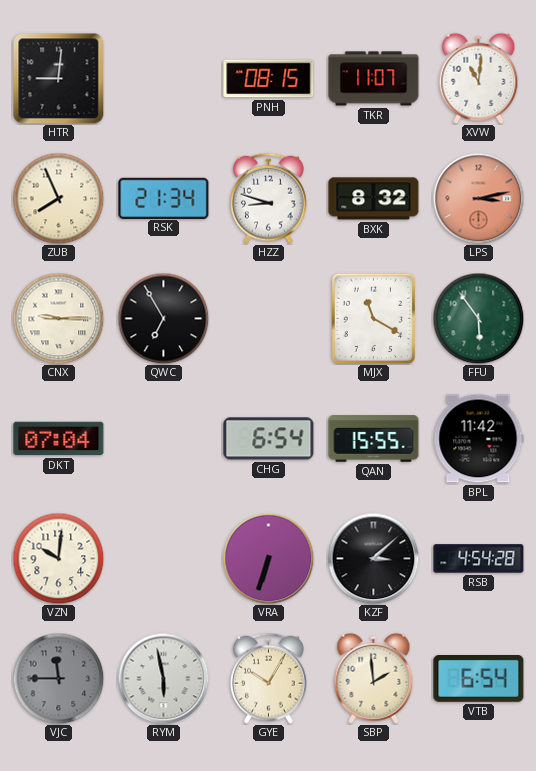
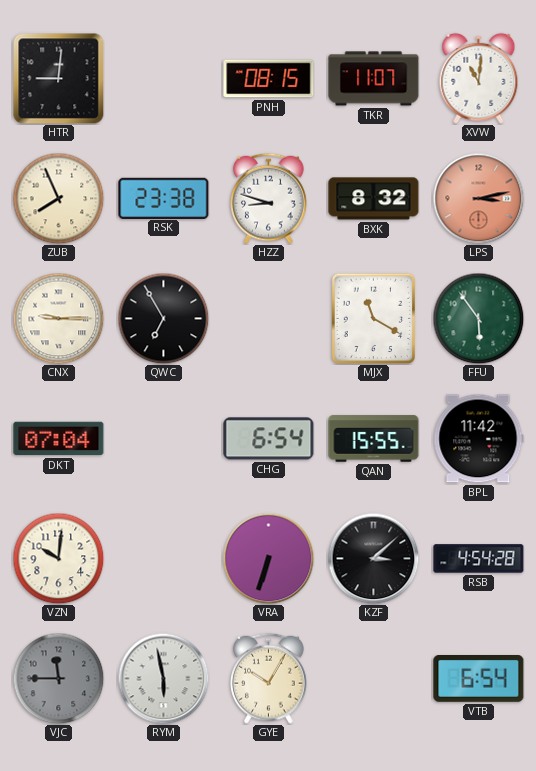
RSK: 21:34 -> 23:38 (164, 198)
SBP: 1:59 -> none (374, 678)
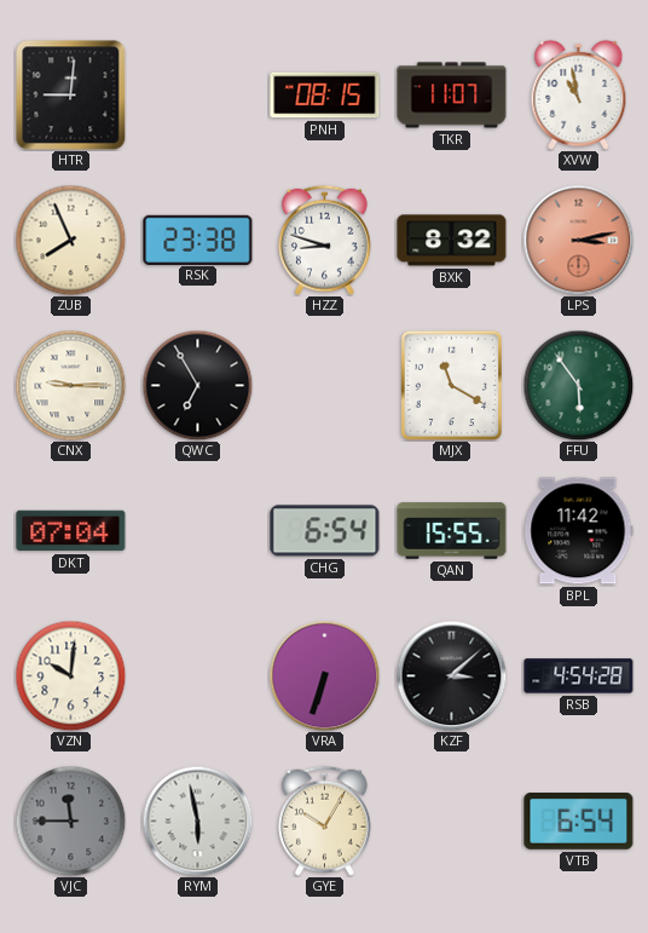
XVW: 11:01 -> 10:58 (579, 94)
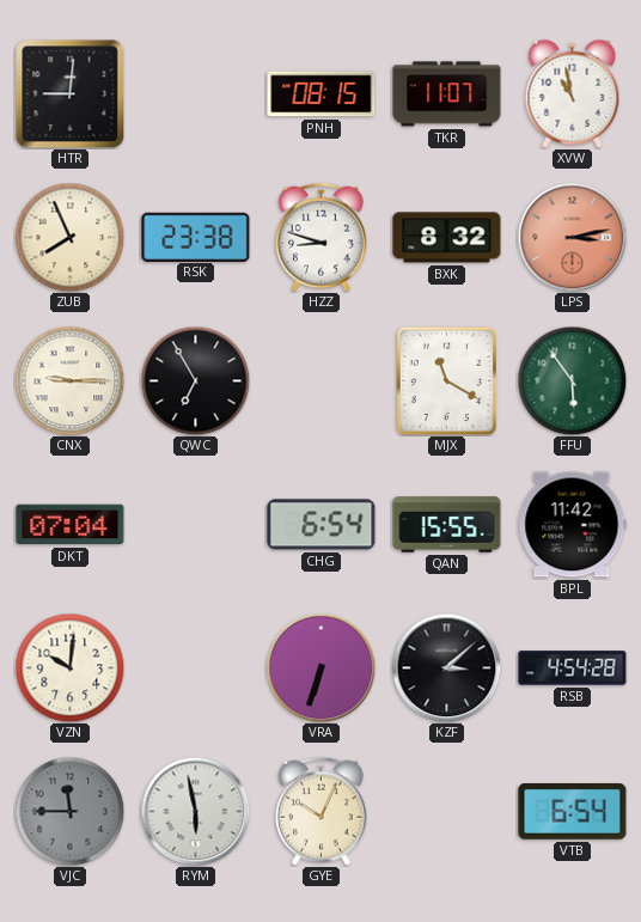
GYE: 10:05 -> 10:04 (322, 811)
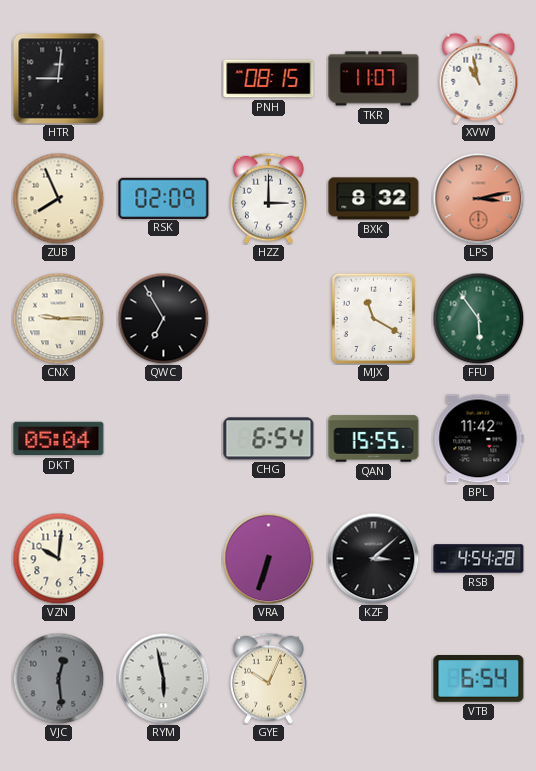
RSK: 23:38 -> 02:09 (164, 198)
HZZ: 8:48 -> 3:00 (269, 198)
DKT: 07:04 -> 05:04 (59, 439)
VJC: 11:45 -> 12:29 (58, 678)
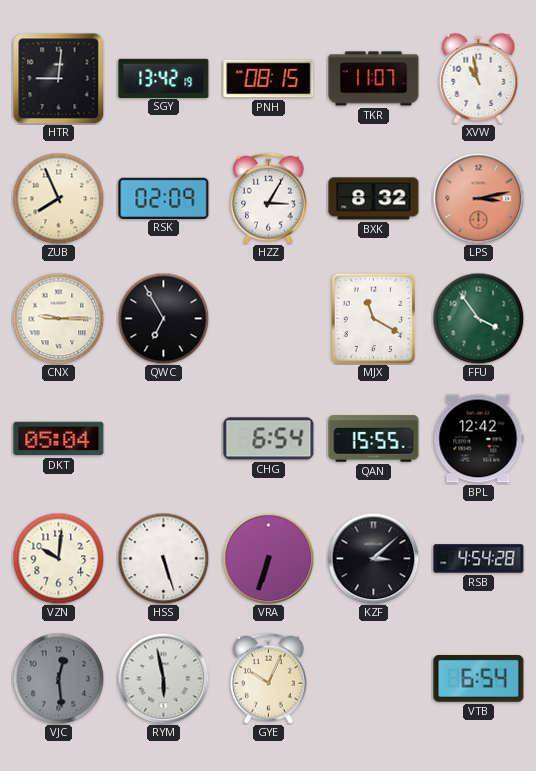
SGY: none -> 13:42 (164, 78)
HZZ: 3:00 -> 3:05 (269, 198)
FFU: 5:54 -> 3:54 (478, 318)
BPL: 11:42 -> 12:42 (479, 439)
HSS: none -> 5:27 (163, 558)
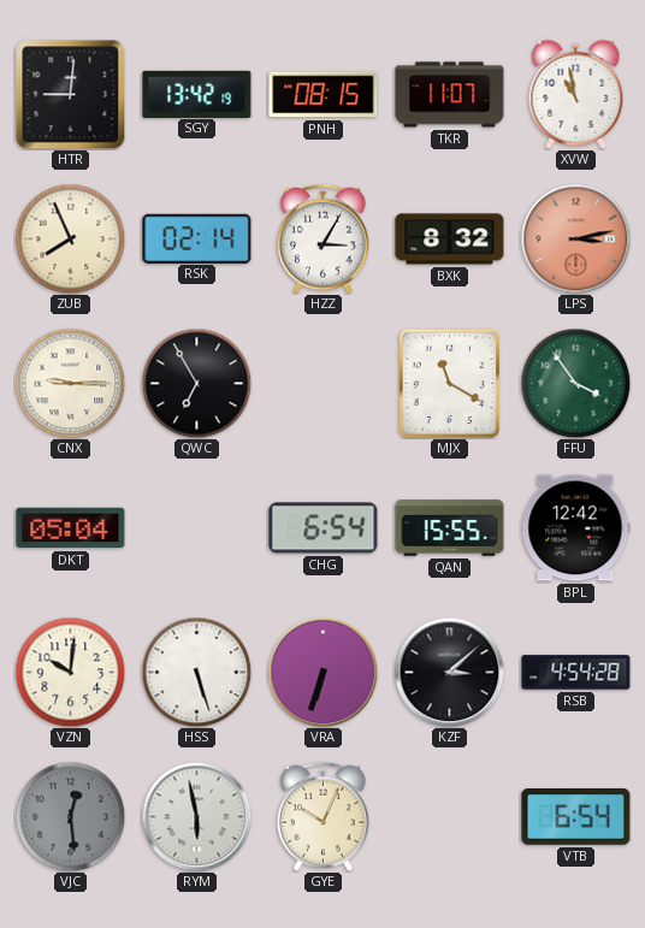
RSK: 02:09 -> 02:14 (197, 238)
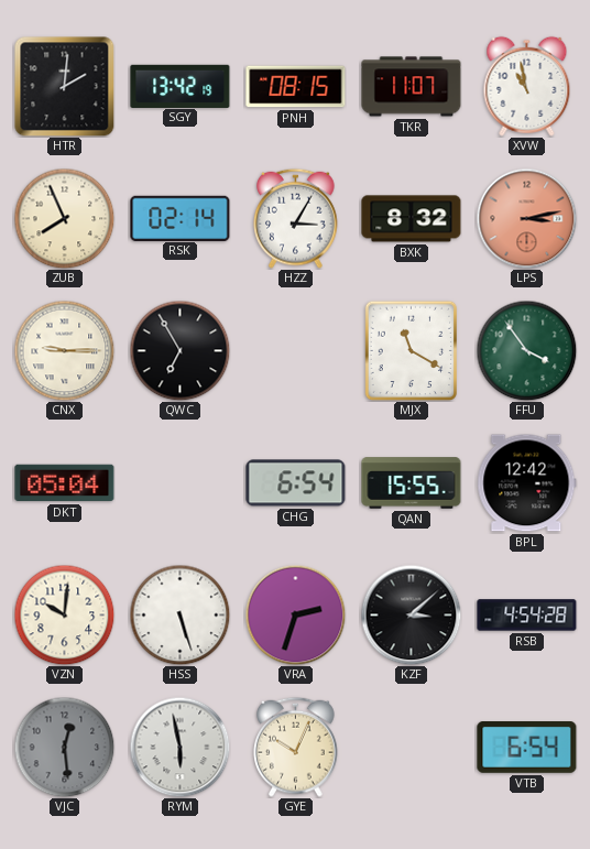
HTR: 9:01 -> 2:01 (64, 86)
VRA: 6:33 -> 2:33 (295, 614)
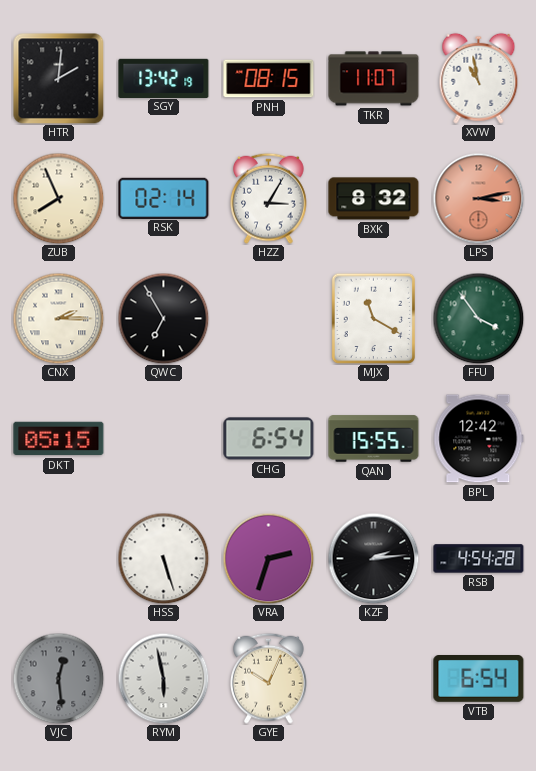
CNX: 9:15 -> 2:15 (58, 318)
DKT: 05:04 -> 05:15 (59, 439)
VZN: 10:01 -> none (64, 614)
KZF: 3:08 -> 2:14 (373, 558)
